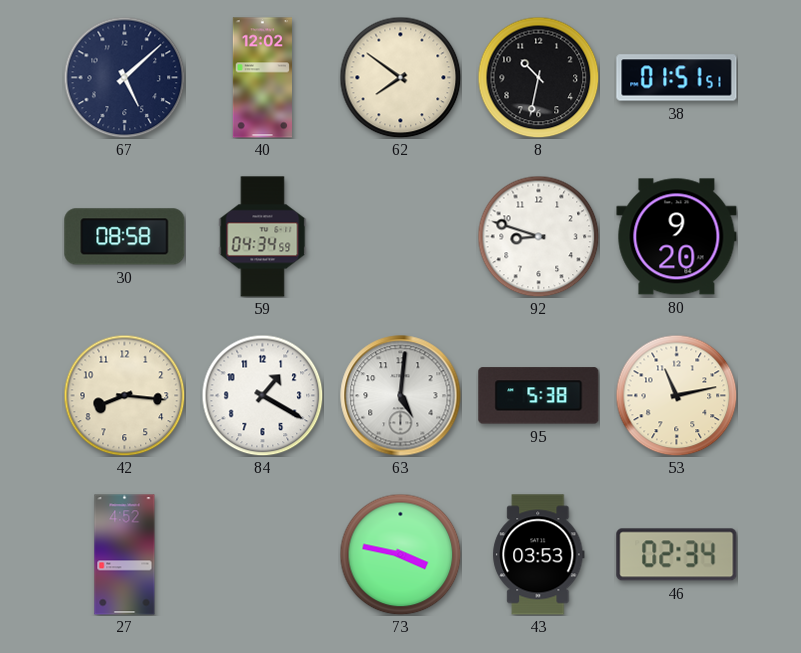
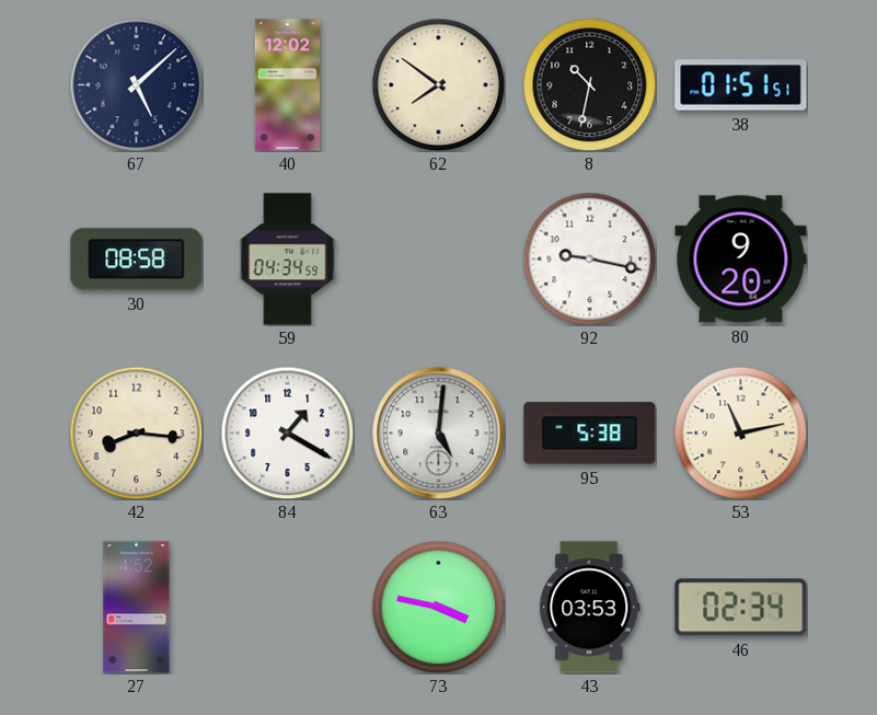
92: 8:48 -> 9:17 (589, 258)
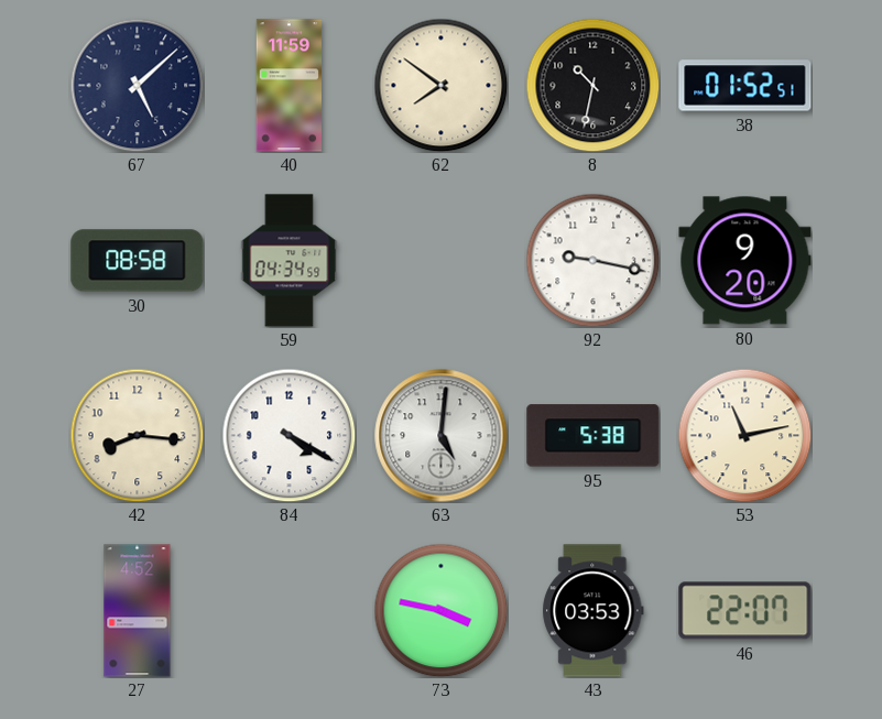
40: 12:02 -> 11:59 (288, 86)
38: 01:51 -> 01:52 (745, 86)
84: 1:20 -> 4:20 (288, 435)
46: 02:34 -> 22:07 (745, 611)
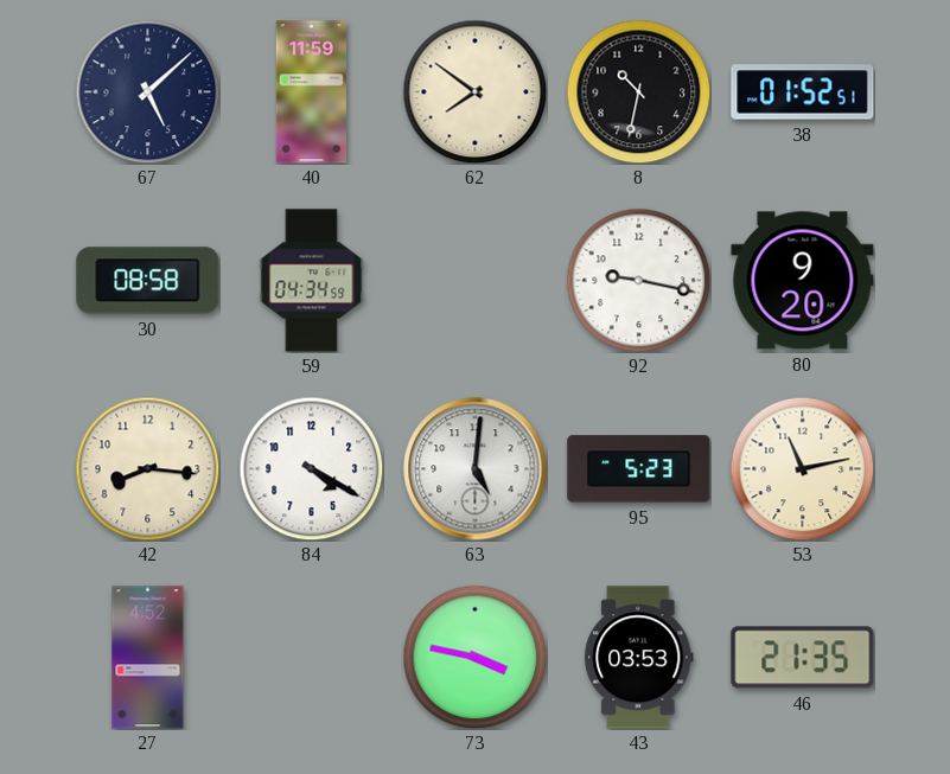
95: 5:38 -> 5:23 (639, 469)
46: 22:07 -> 21:35 (803, 658)
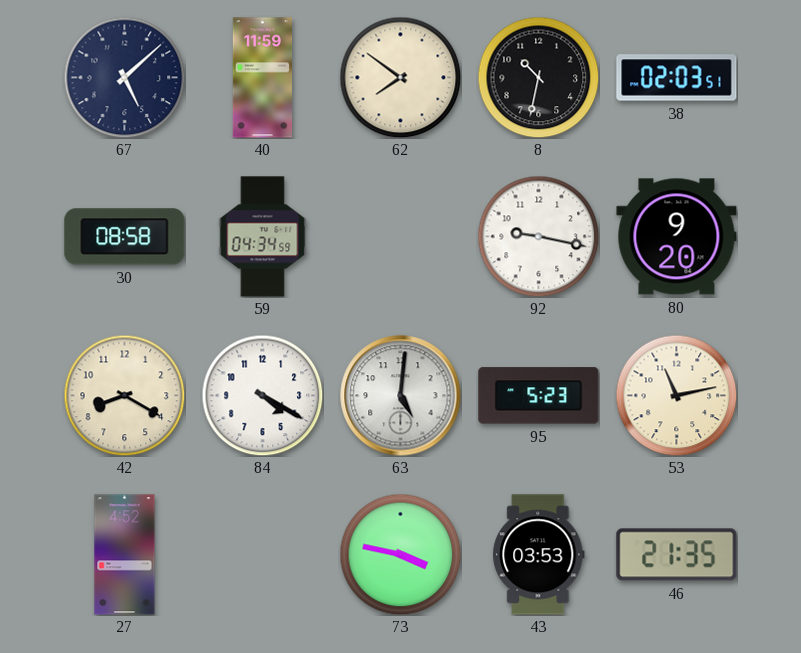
38: 01:52 -> 02:03 (677, 78)
42: 8:16 -> 8:20 (124, 395)
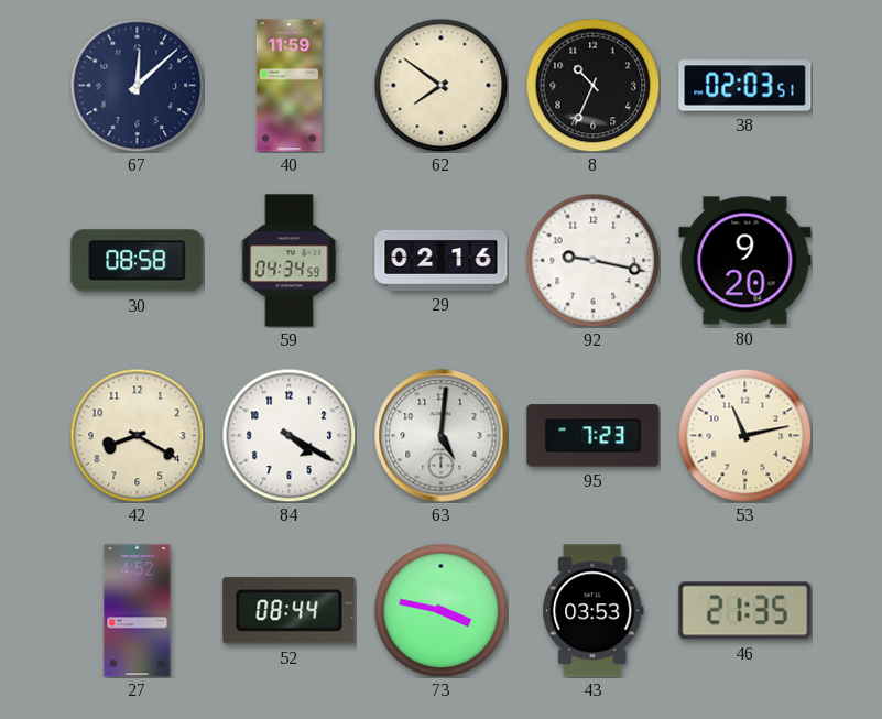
67: 5:08 -> 12:08 (137, 85)
8: 10:32 -> 10:34 (592, 85)
29: none -> 02:16 (442, 260)
95: 5:23 -> 7:23 (594, 436)
52: none -> 08:44 (290, 611)
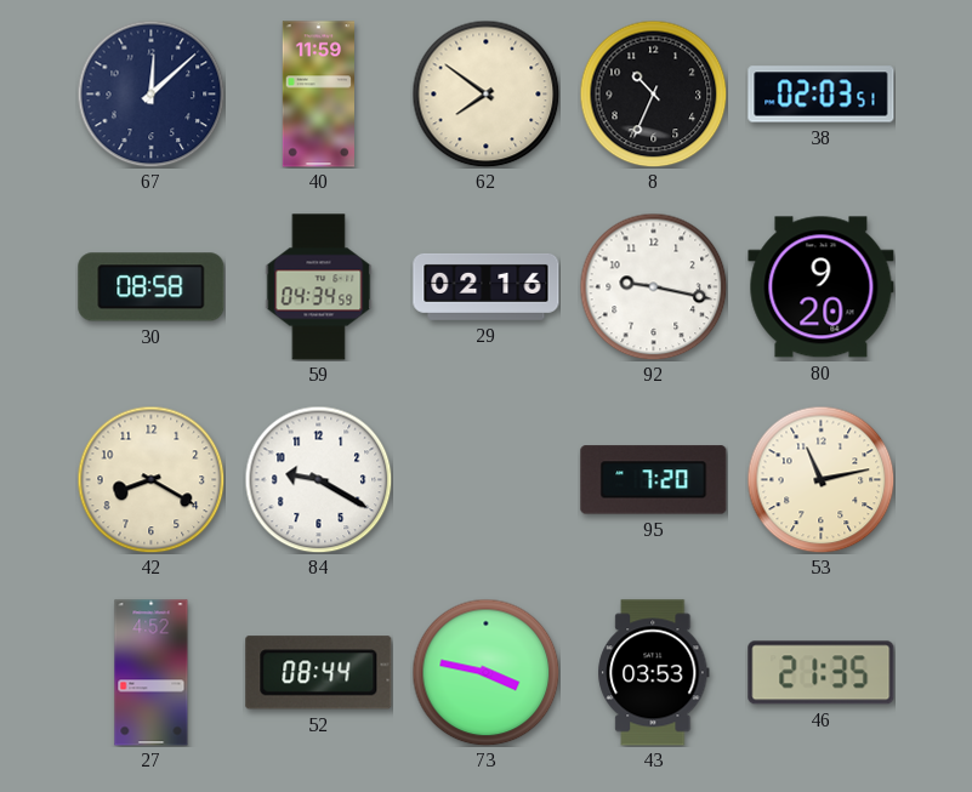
84: 4:20 -> 9:20 (318, 479)
63: 5:01 -> none (442, 436)
95: 7:23 -> 7:20 (654, 480)
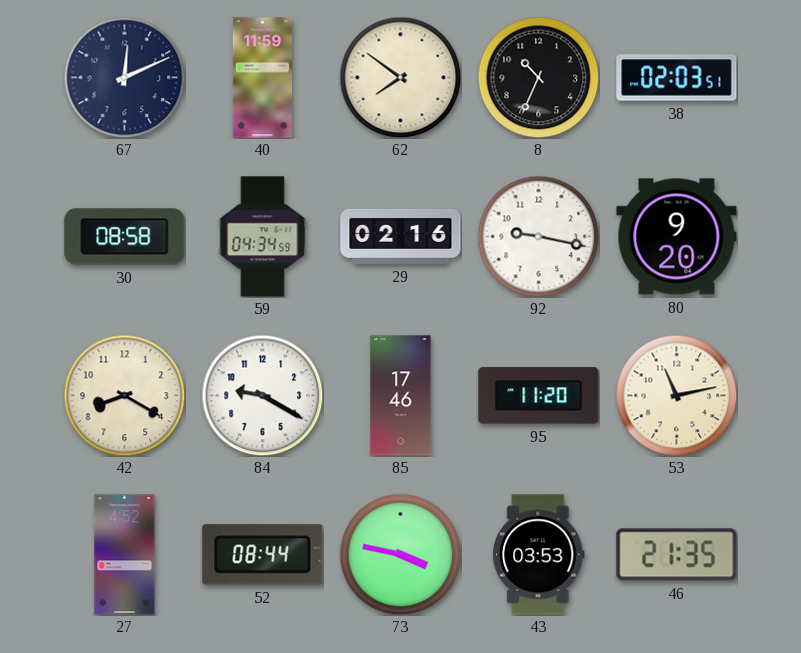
67: 12:08 -> 12:11 (124, 77)
85: none -> 17:46 (401, 396)
95: 7:20 -> 11:20 (539, 396)
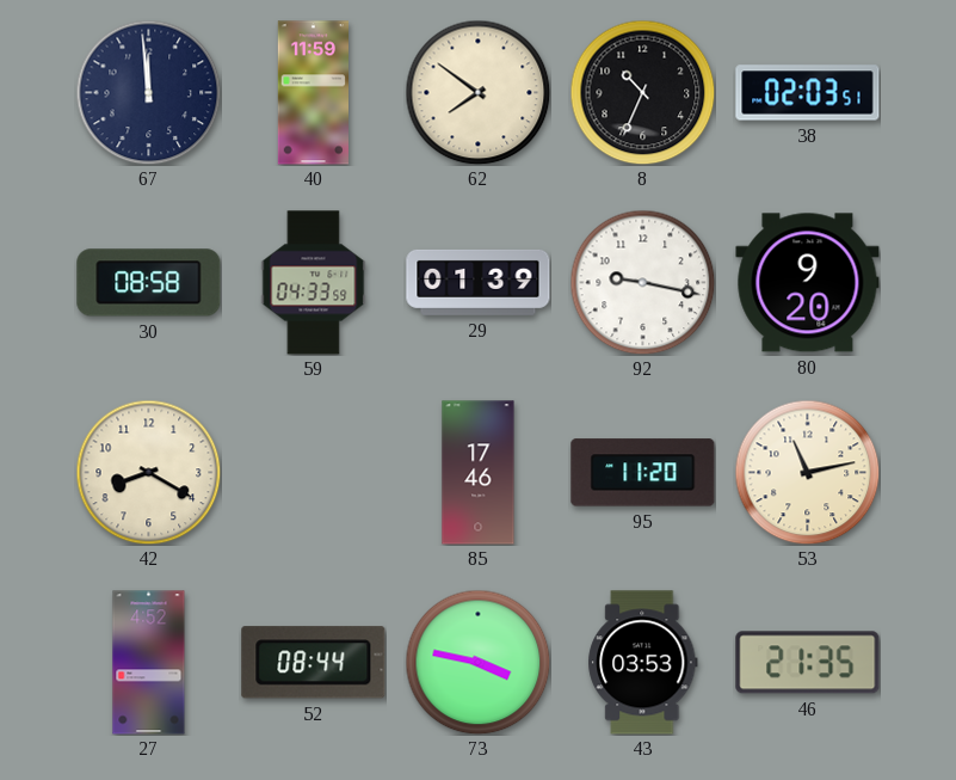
67: 12:11 -> 11:59 (148, 92)
59: 04:34 -> 04:33 (314, 283)
29: 02:16 -> 01:39 (479, 282)
84: 9:20 -> none (262, 395)
